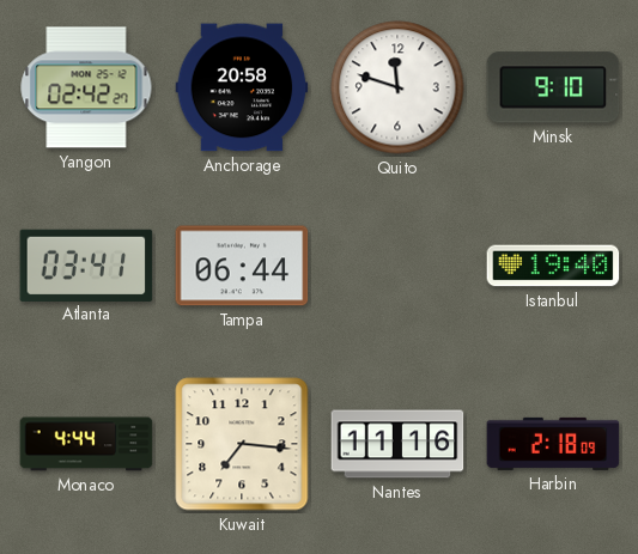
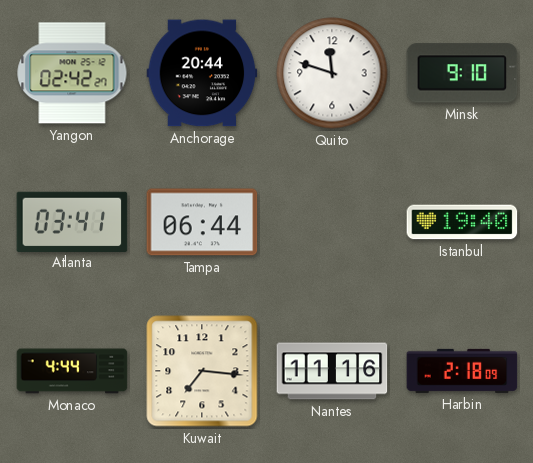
Anchorage: 20:58 -> 20:44 (202, 73)
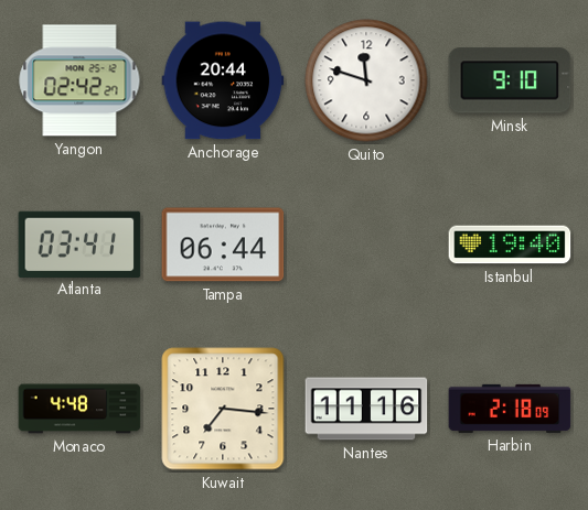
Monaco: 4:44 -> 4:48 (79, 409)
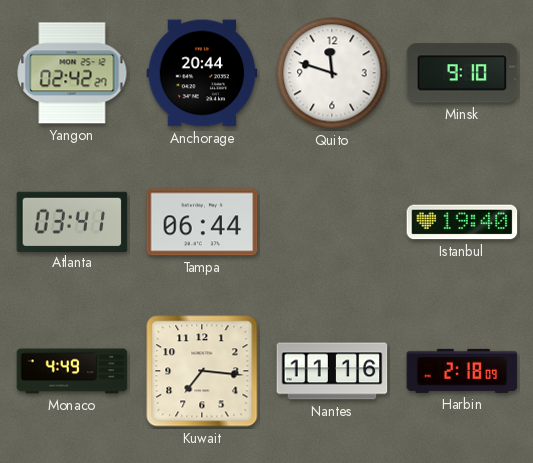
Monaco: 4:48 -> 4:49 (72, 371)
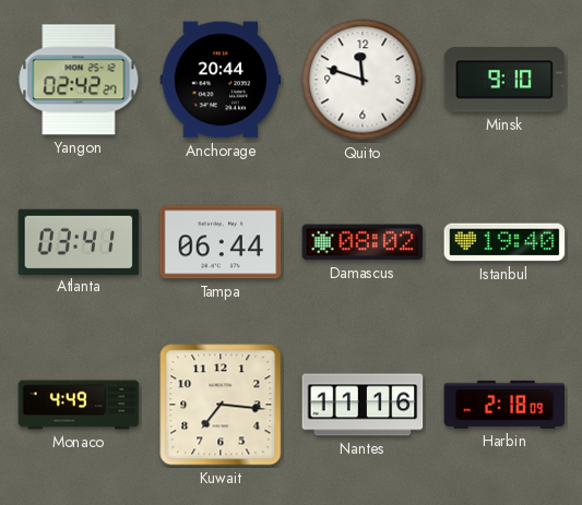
Damascus: none -> 08:02 (363, 242)
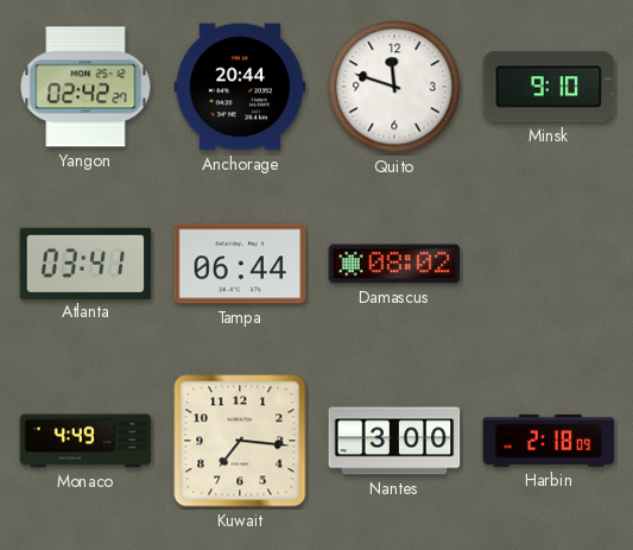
Istanbul: 19:40 -> none (504, 242)
Nantes: 11:16 -> 3:00 (394, 441)
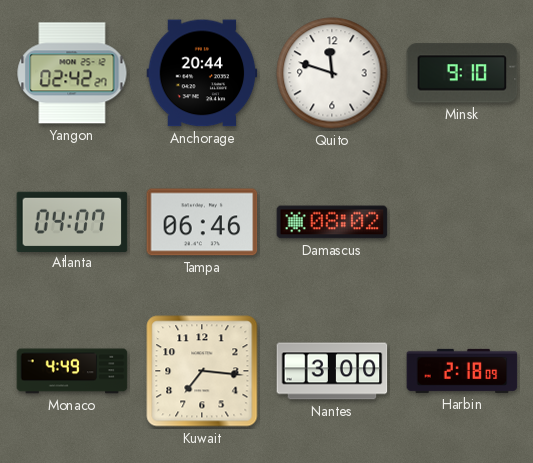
Atlanta: 03:41 -> 04:07 (72, 221)
Tampa: 06:44 -> 06:46 (202, 222)
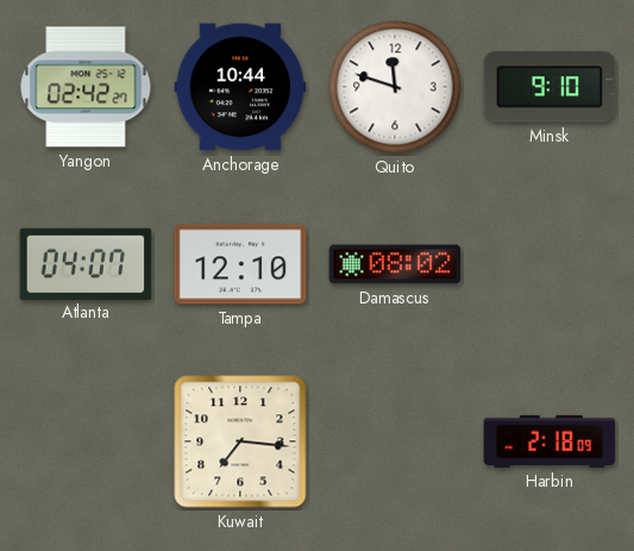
Anchorage: 20:44 -> 10:44 (240, 87)
Tampa: 06:46 -> 12:10 (240, 264)
Monaco: 4:49 -> none (72, 371)
Nantes: 3:00 -> none (332, 371)
